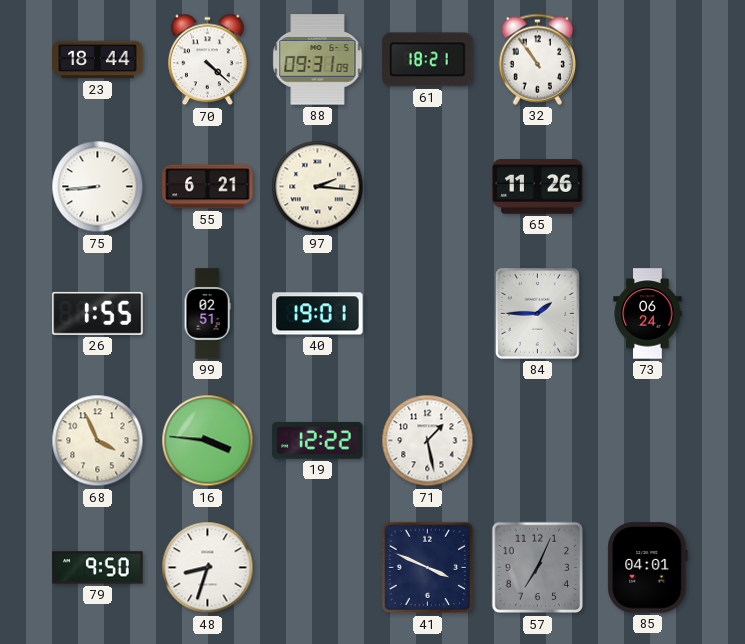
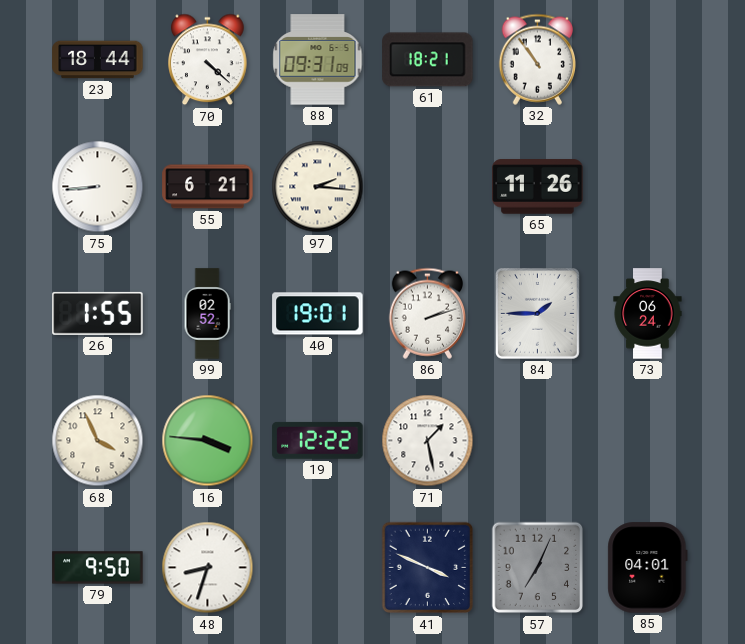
99: 02:51 -> 02:52 (207, 314)
86: none -> 2:12 (427, 313)
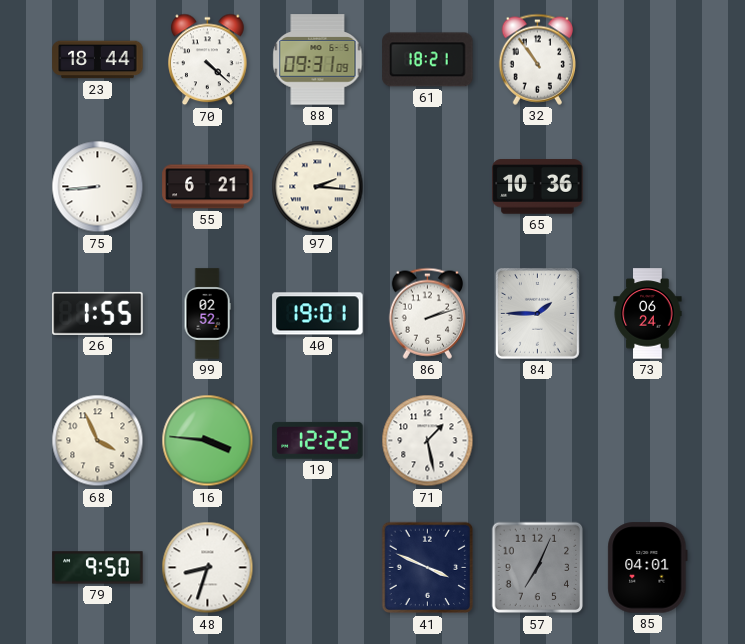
65: 11:26 -> 10:36 (538, 187)
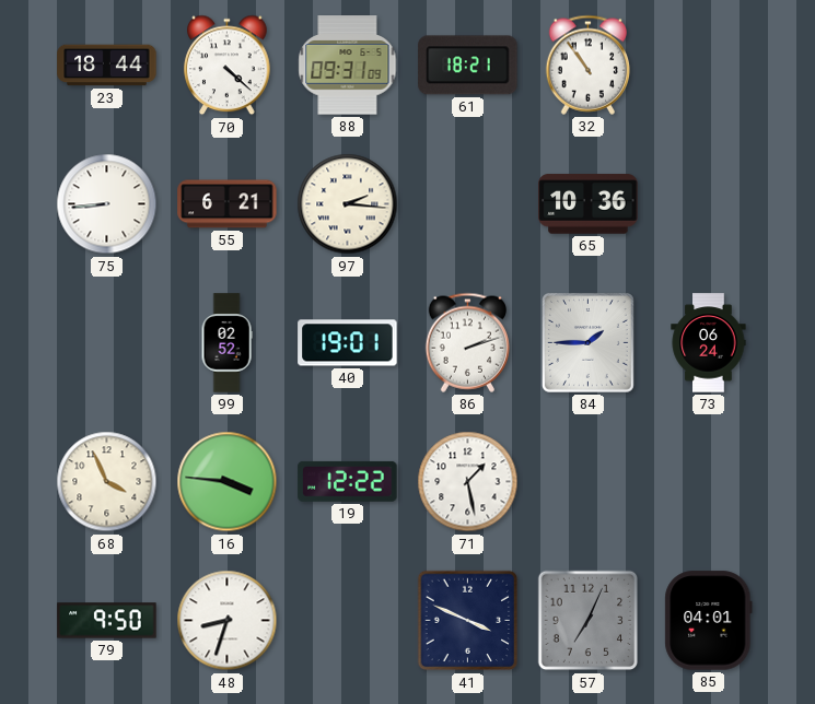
26: 1:55 -> none (98, 313)
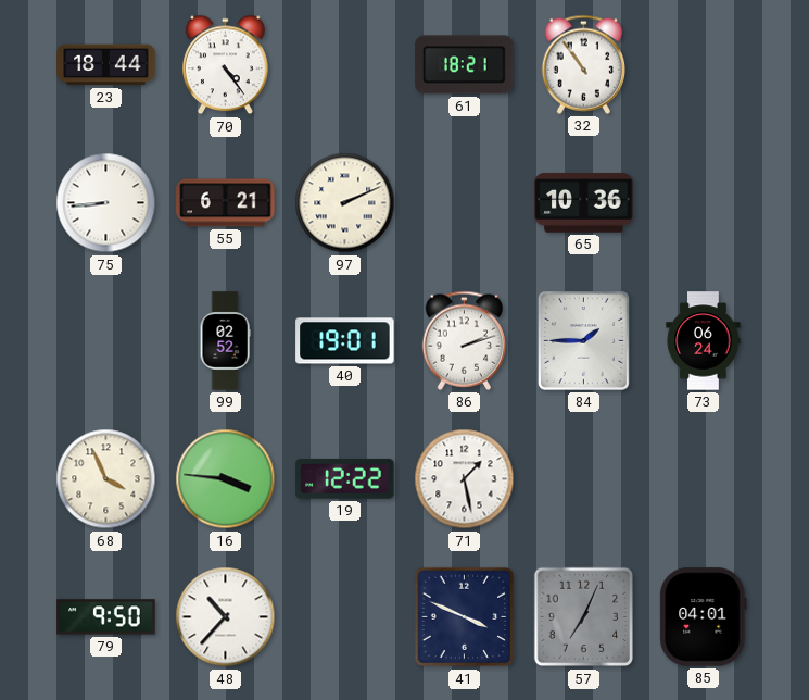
70: 4:22 -> 4:24 (226, 65)
88: 09:31 -> none (348, 66)
97: 2:16 -> 2:11 (345, 203)
48: 8:33 -> 10:37 (226, 617)
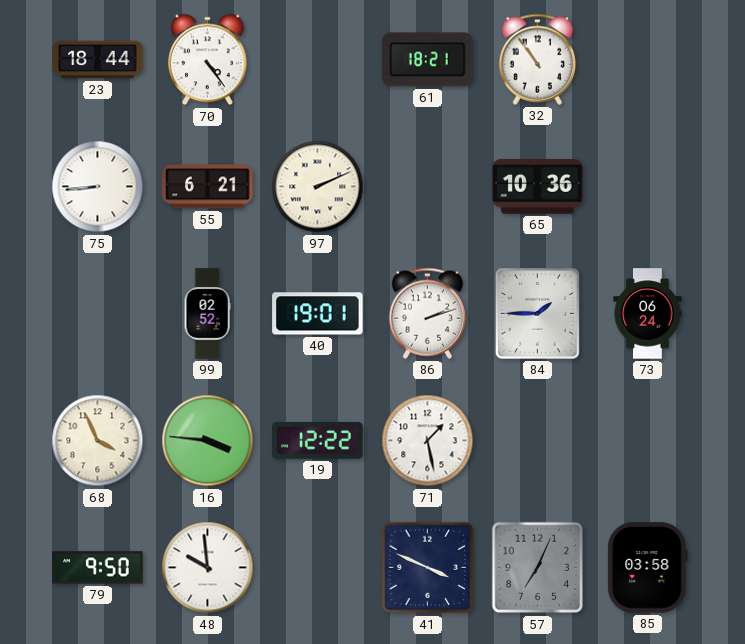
48: 10:37 -> 9:59 (208, 568)
85: 04:01 -> 03:58 (648, 568)
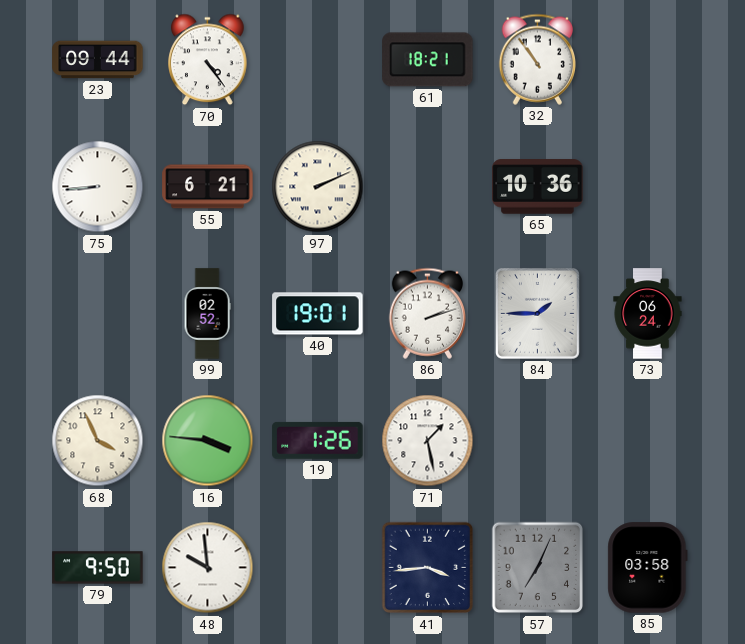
23: 18:44 -> 09:44 (98, 60)
19: 12:22 -> 1:26 (318, 440)
41: 3:49 -> 3:44 (428, 568)
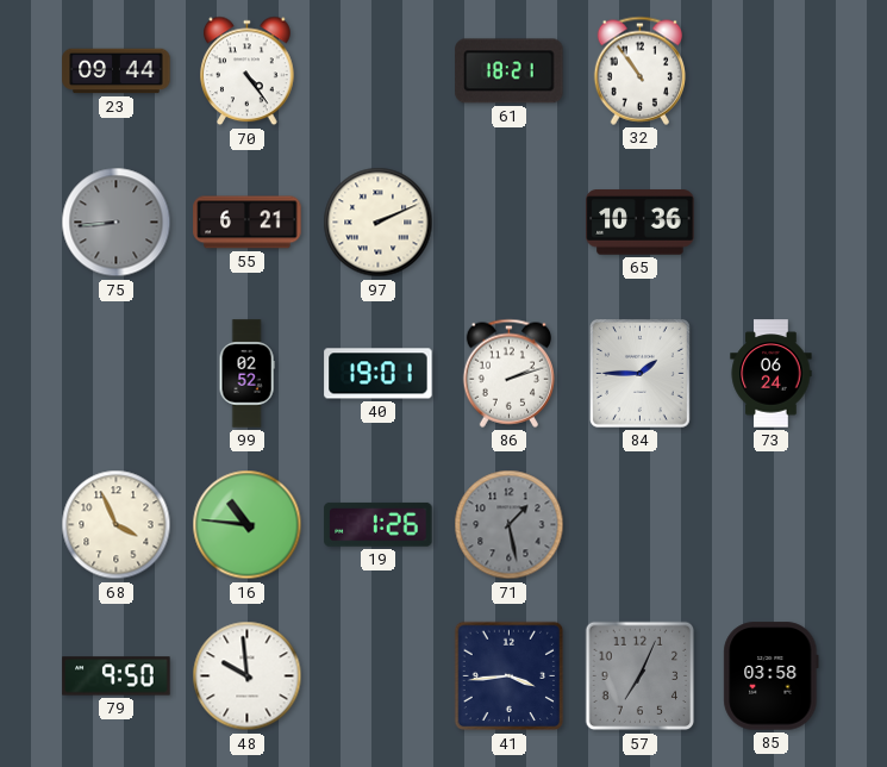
75 dial: white -> grey (117, 223)
16: 3:46 -> 10:46 (248, 525)
71 dial: white -> grey (510, 525)
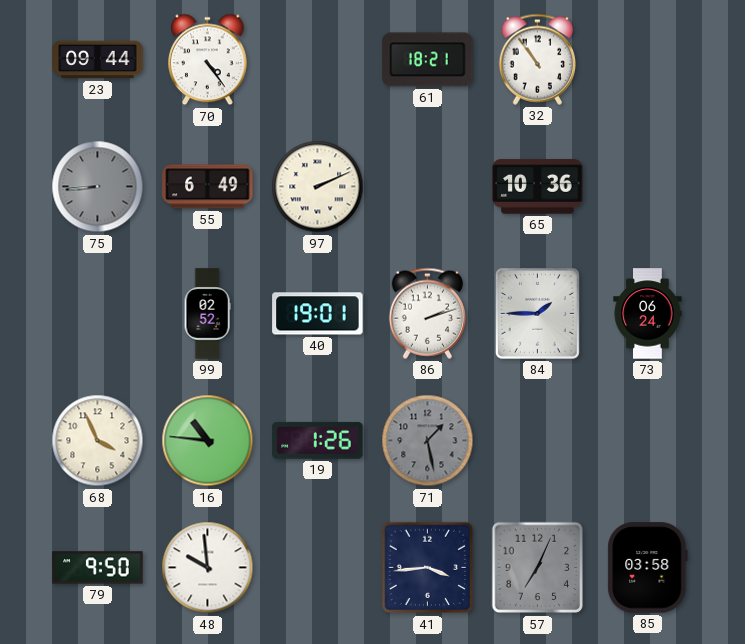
55: 6:21 -> 6:49 (208, 187)
